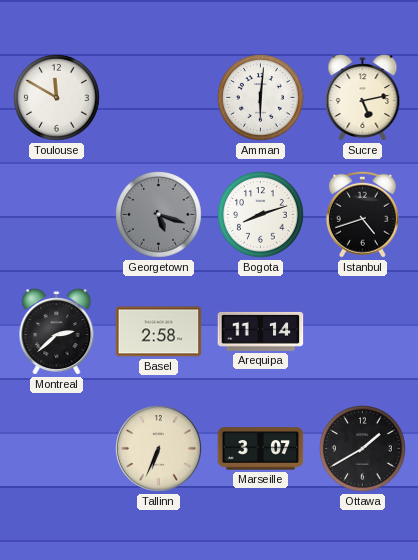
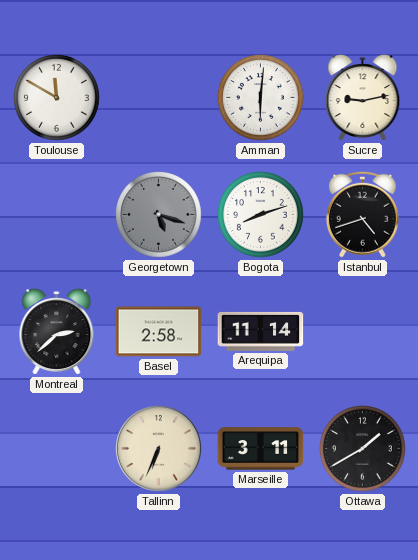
Sucre: 5:13 -> 9:13 (363, 98)
Marseille: 3:07 -> 3:11 (261, 449)
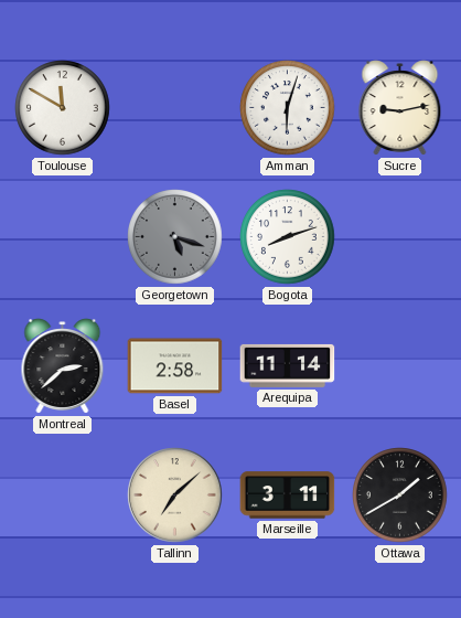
Amman: 6:01 -> 6:03 (288, 108)
Istanbul: 4:42 -> none (362, 214)
Tallinn: 6:34 -> 7:08 (175, 496)
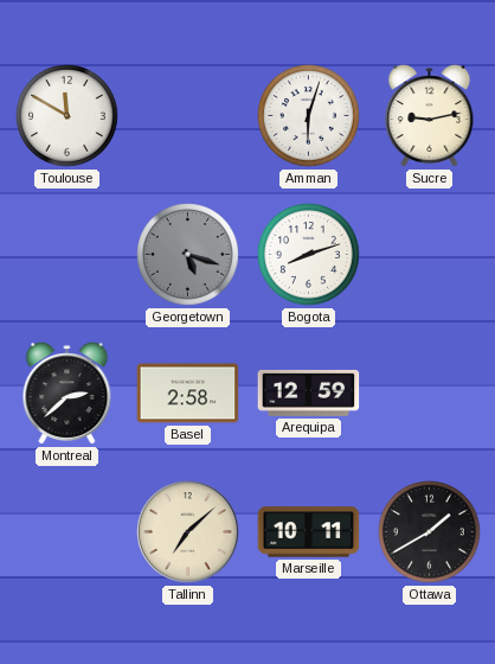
Arequipa: 11:14 -> 12:59 (309, 392)
Marseille: 3:11 -> 10:11 (309, 532)
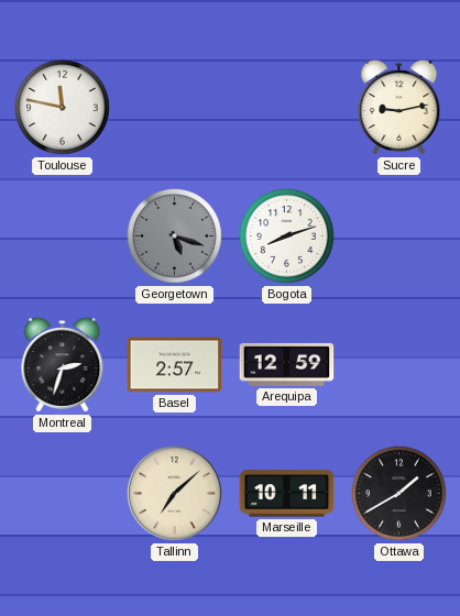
Toulouse: 11:50 -> 11:47 (63, 108)
Amman: 6:03 -> none (309, 116)
Montreal: 2:38 -> 2:33 (63, 365)
Basel: 2:58 -> 2:57 (175, 365)
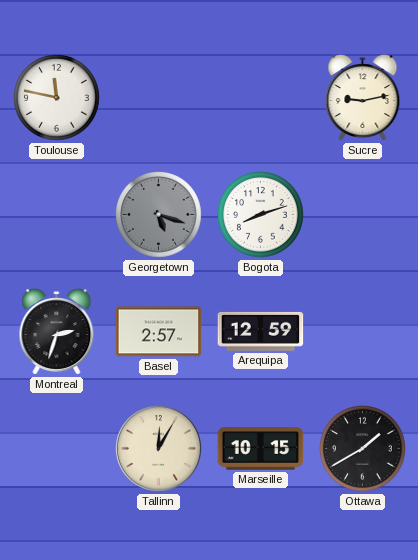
Tallinn: 7:08 -> 12:05 (159, 449)
Marseille: 10:11 -> 10:15 (261, 449)
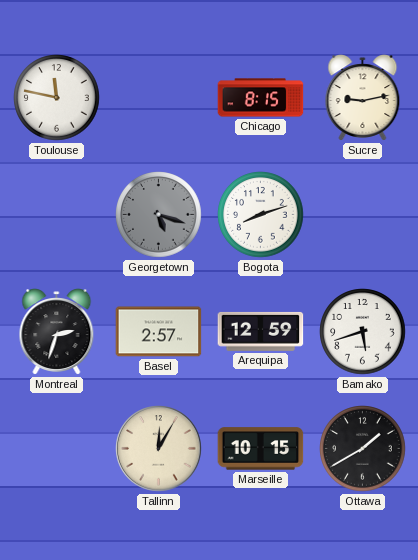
Chicago: none -> 8:15 (261, 98)
Bamako: none -> 5:42 (363, 332)
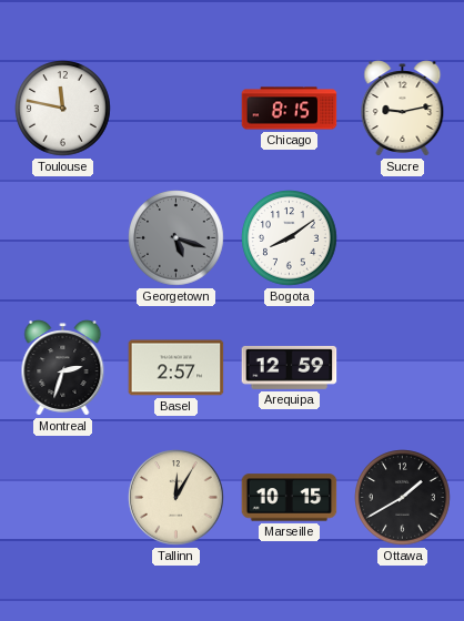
Bogota: 8:12 -> 8:09 (290, 238)
Bamako: 5:42 -> none (363, 332)
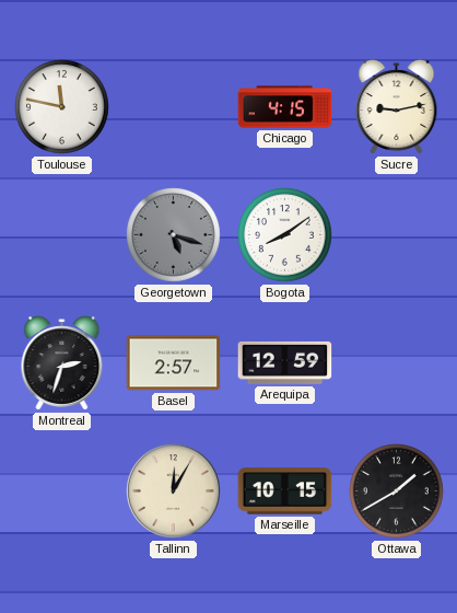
Chicago: 8:15 -> 4:15 (285, 107)
